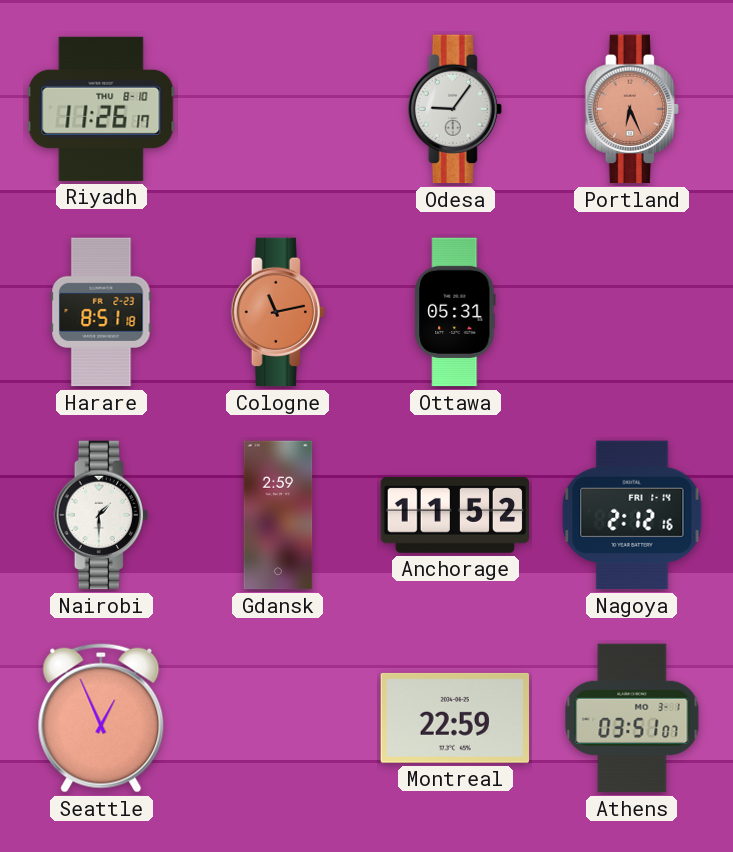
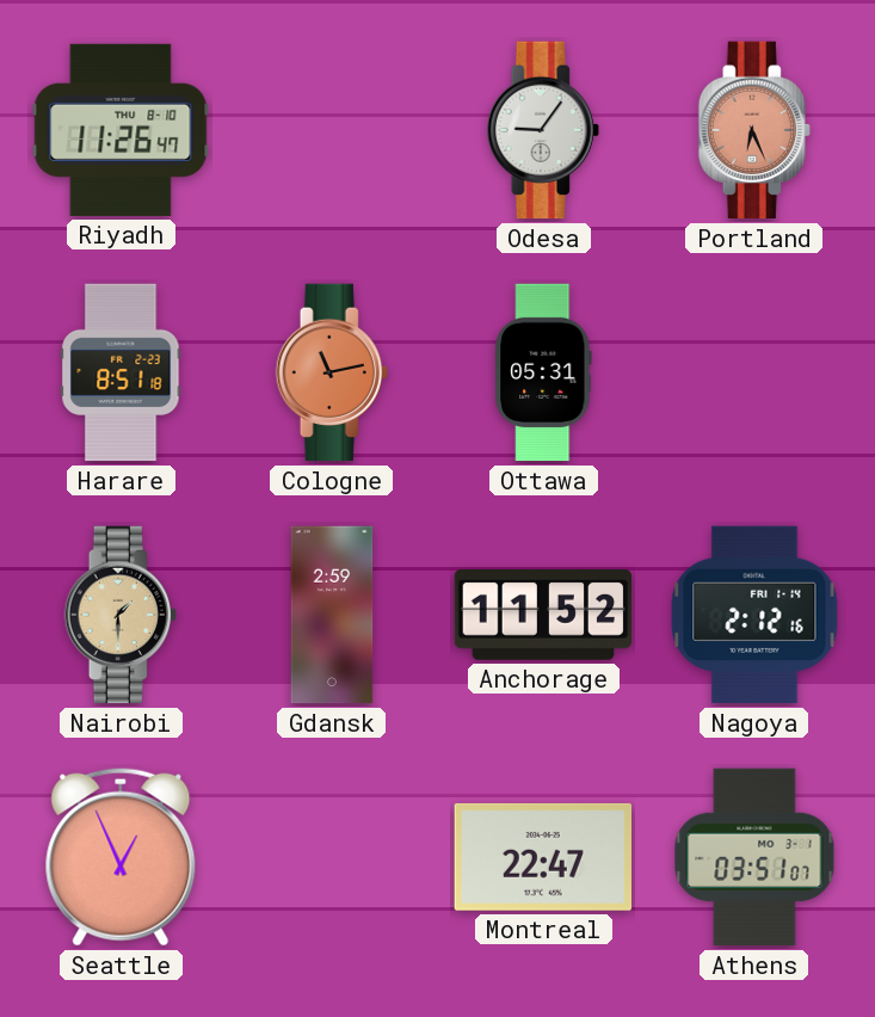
Riyadh: 11:26:17 -> 11:26:47 (121, 130)
Nairobi dial: white -> champagne (121, 615)
Montreal: 22:59 -> 22:47 (542, 857)
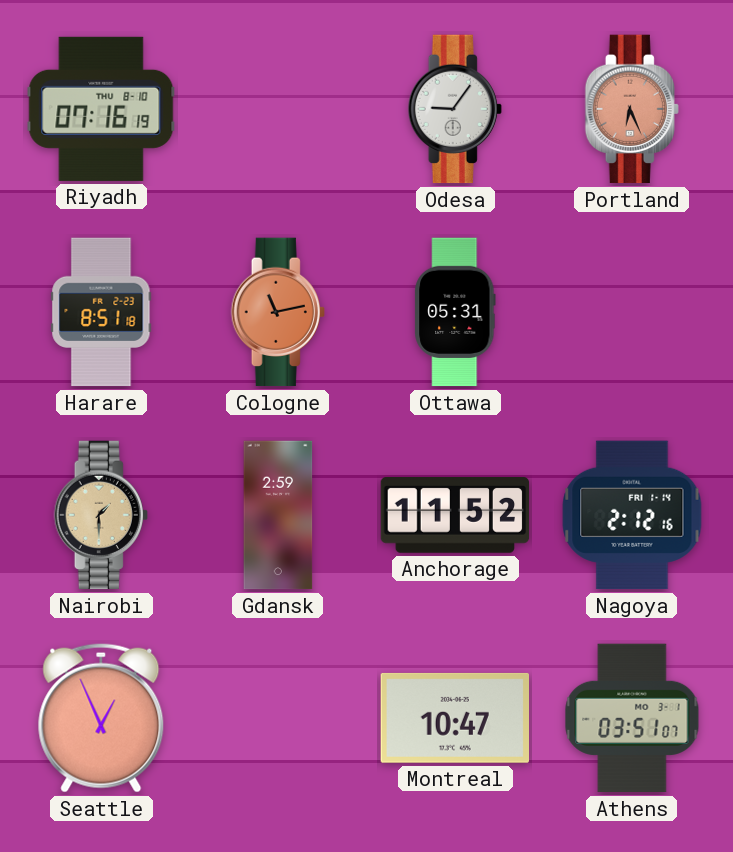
Riyadh: 11:26 -> 07:16 (101, 109)
Montreal: 22:47 -> 10:47 (454, 718)
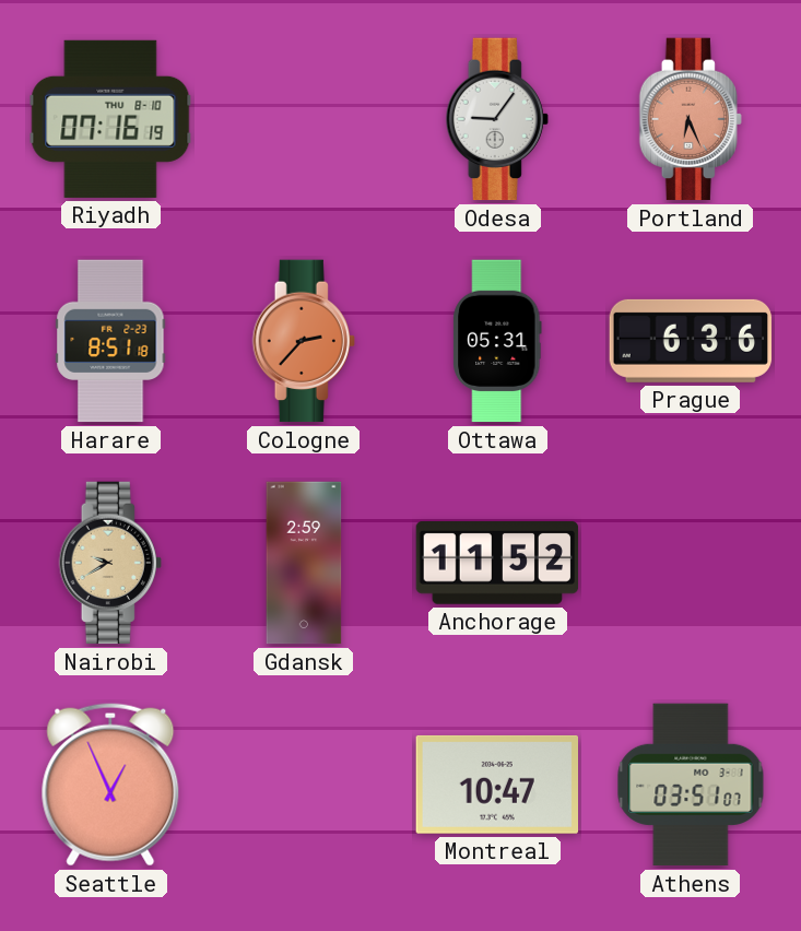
Cologne: 11:13 -> 2:37 (304, 341)
Prague: none -> 6:36 (691, 341)
Nairobi: 1:30 -> 9:40 (110, 563)
Nagoya: 2:12 -> none (632, 515)
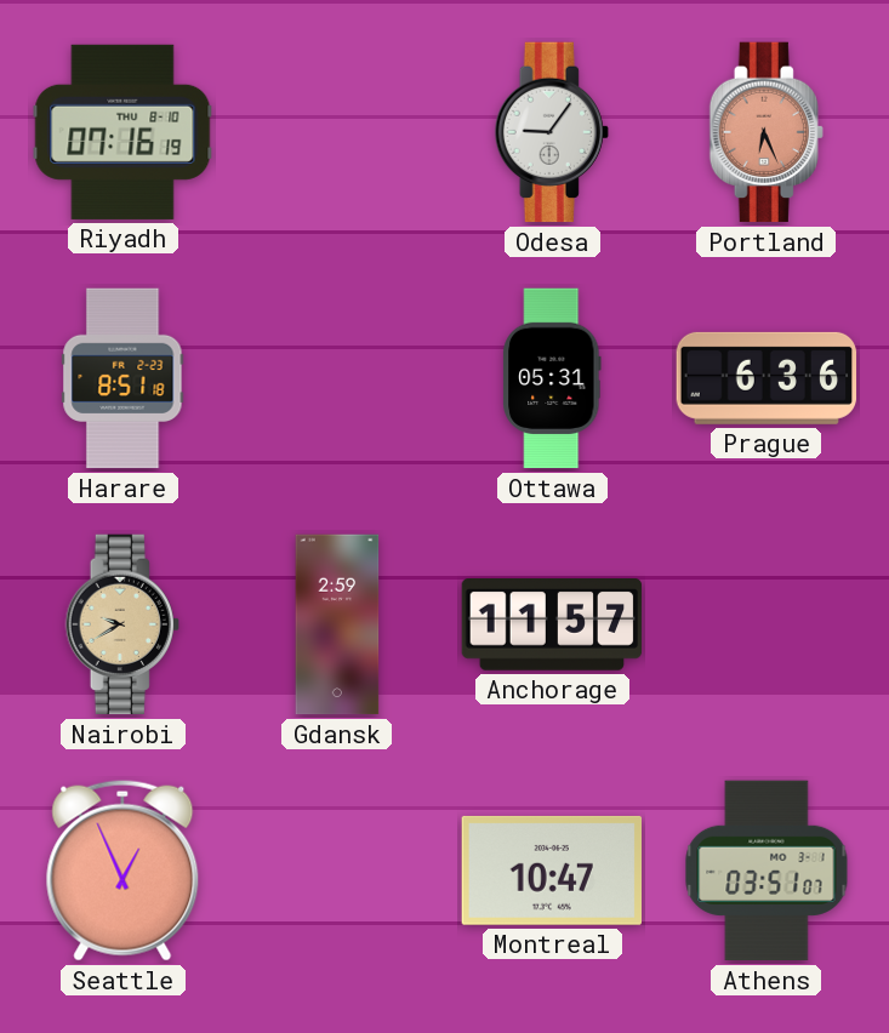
Cologne: 2:37 -> none (304, 341)
Anchorage: 11:52 -> 11:57 (552, 626)
